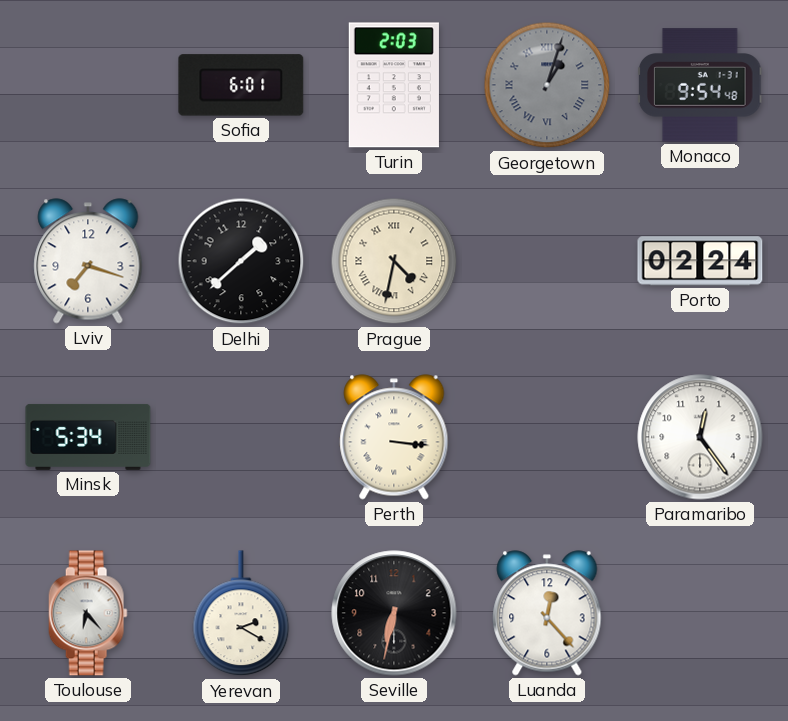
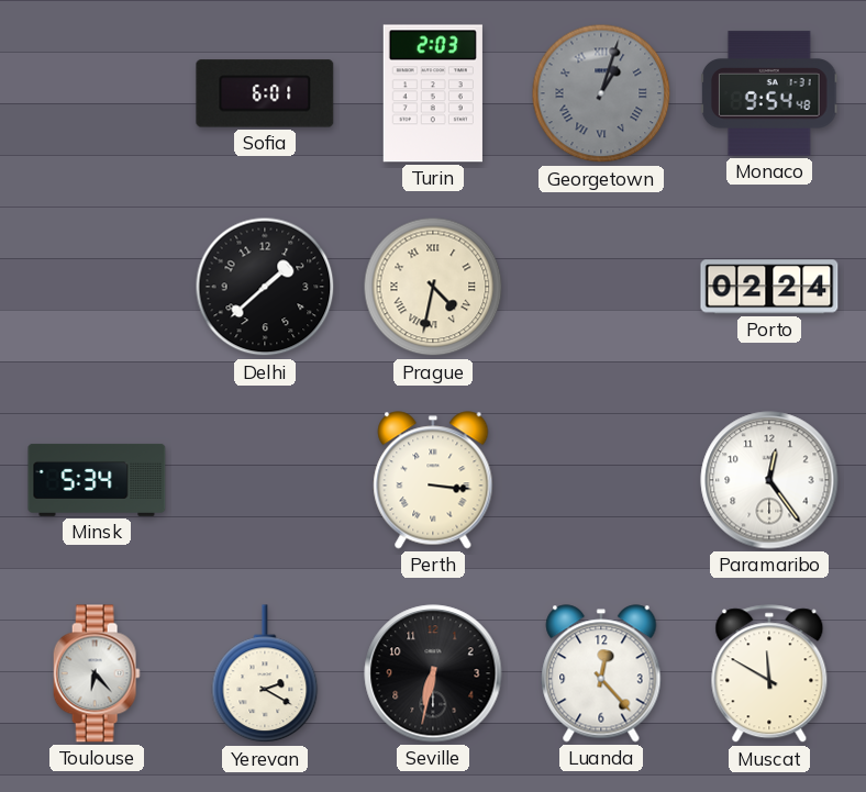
Lviv: 7:18 -> none (88, 261)
Muscat: none -> 11:50 (769, 674)
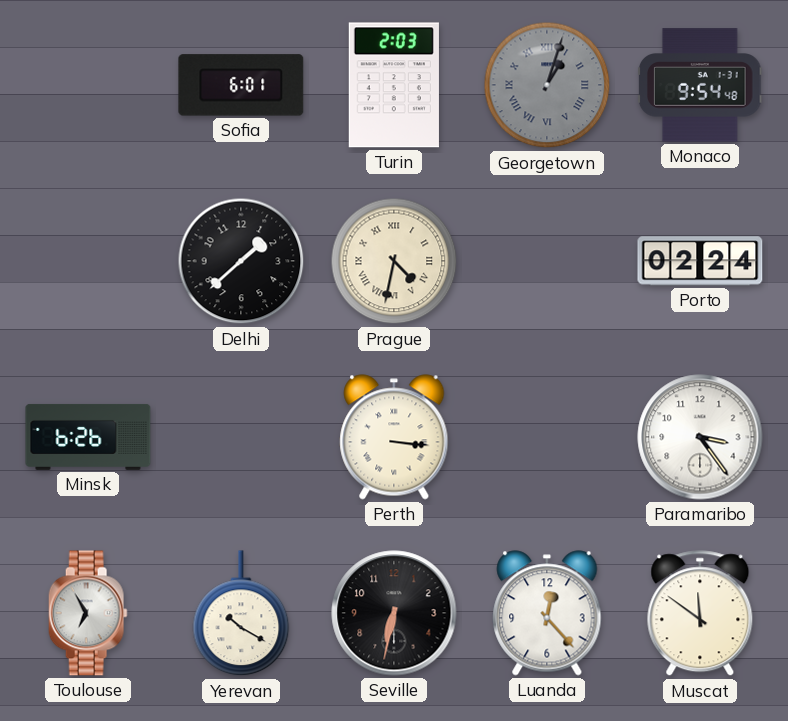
Minsk: 5:34 -> 6:26 (88, 437)
Paramaribo: 12:24 -> 3:24 (700, 437)
Toulouse: 6:23 -> 6:55 (88, 613)
Yerevan: 2:20 -> 10:20 (241, 614)
Muscat: 11:50 -> 11:51 (700, 614)
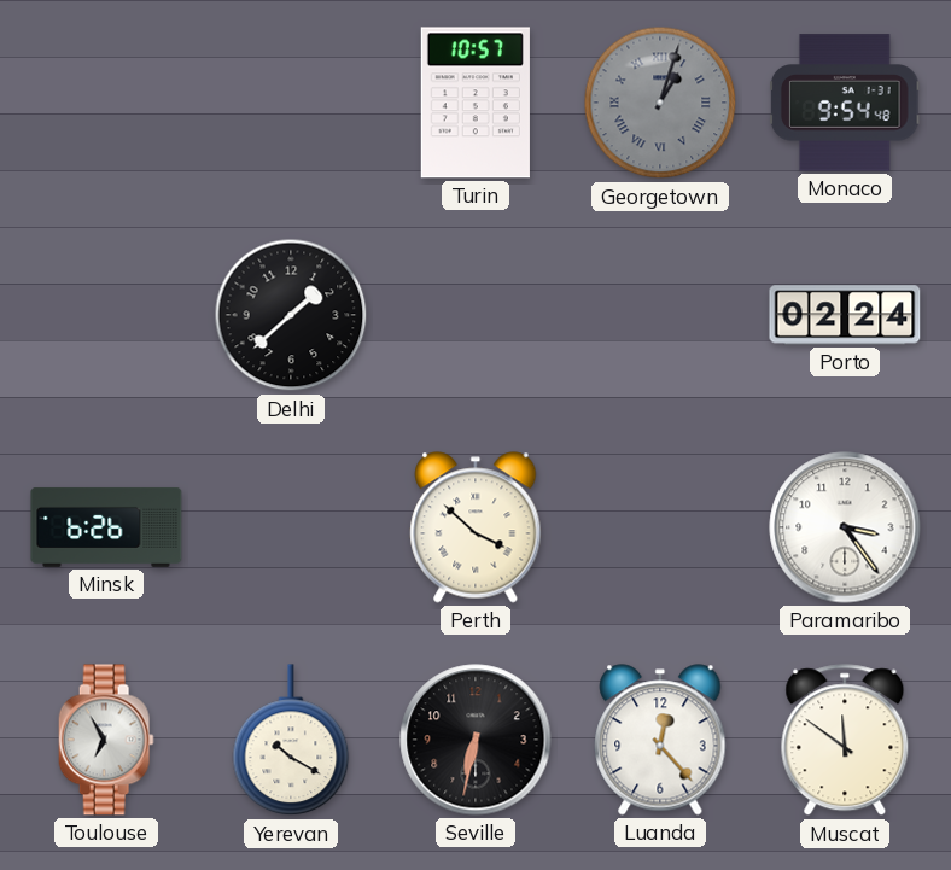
Sofia: 6:01 -> none (241, 85)
Turin: 2:03 -> 10:57 (475, 103)
Prague: 4:32 -> none (394, 261)
Perth: 3:16 -> 3:52 (475, 527)
